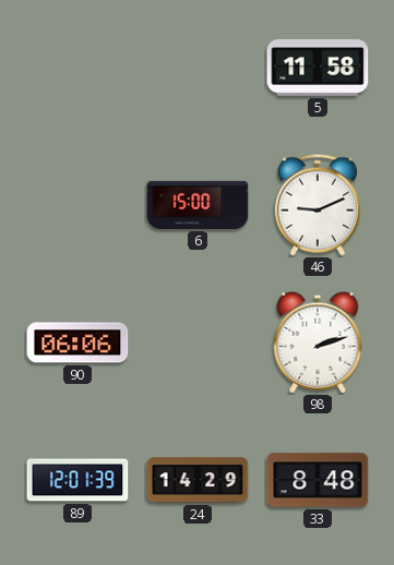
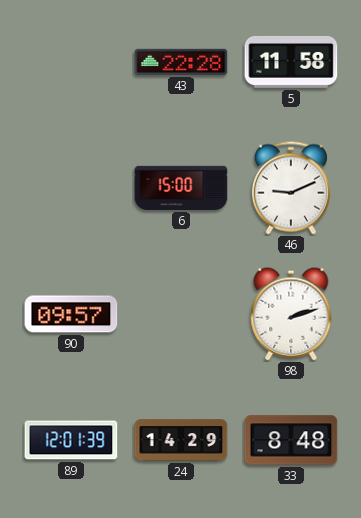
43: none -> 22:28 (181, 62)
90: 06:06 -> 09:57 (71, 314)
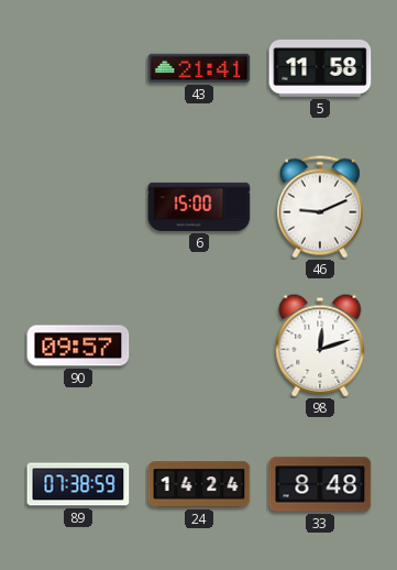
43: 22:28 -> 21:41 (199, 68)
98: 2:12 -> 12:12 (320, 346)
89: 12:01 -> 07:38 (78, 484)
24: 14:29 -> 14:24 (199, 484)
